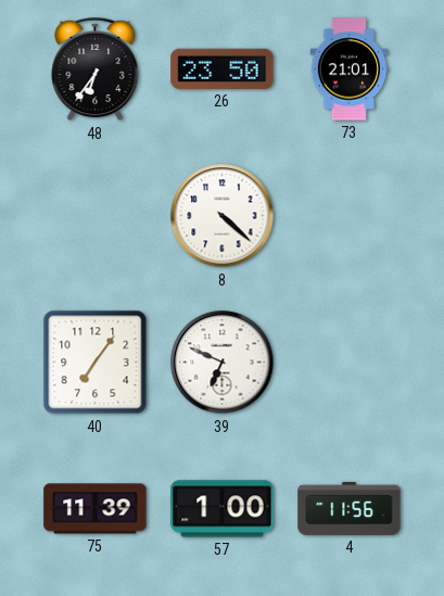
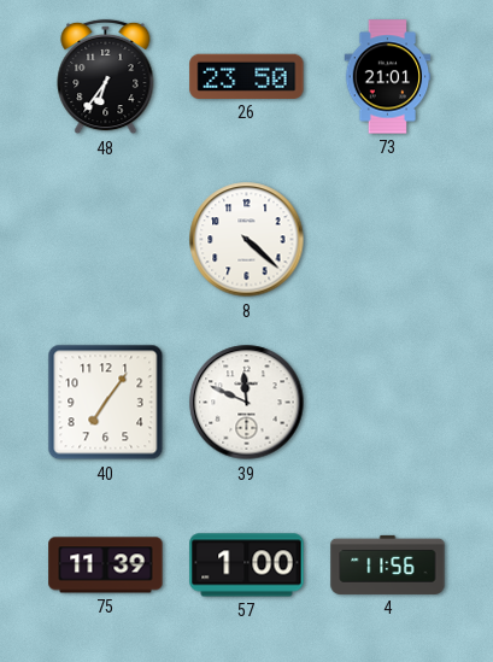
39: 6:49 -> 11:49 (247, 403)
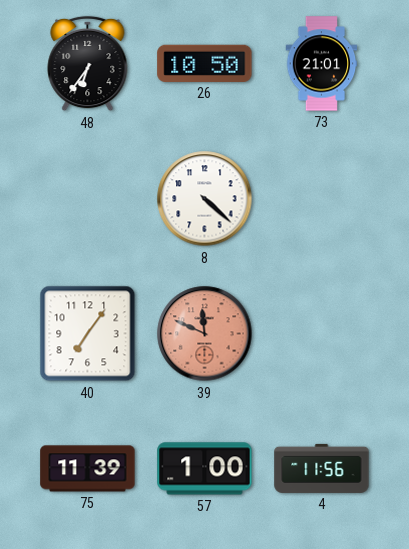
26: 23:50 -> 10:50 (205, 63)
39 dial: white -> salmon (205, 334)
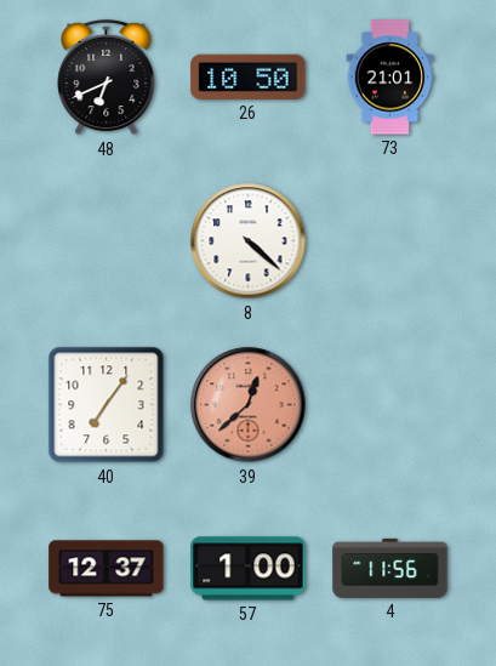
48: 6:36 -> 6:41 (107, 78)
39: 11:49 -> 12:38 (249, 405)
75: 11:39 -> 12:37 (107, 569)
